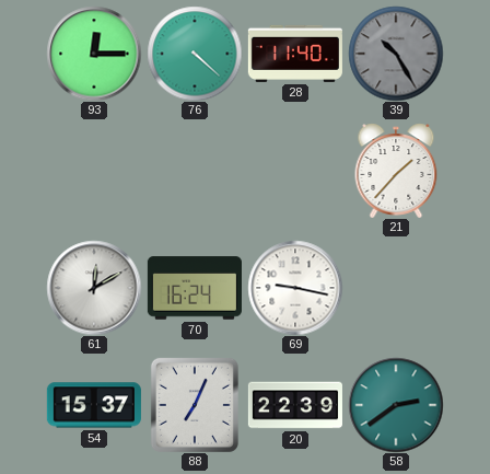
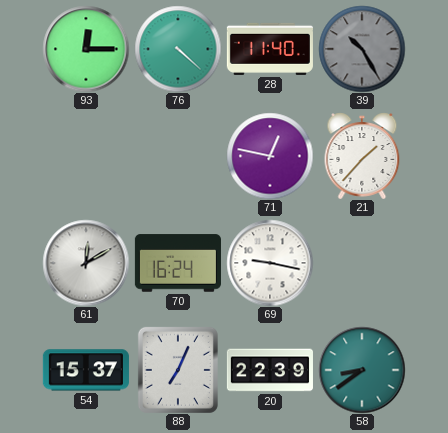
71: none -> 12:47 (270, 156)
58: 2:39 -> 8:39 (362, 370)
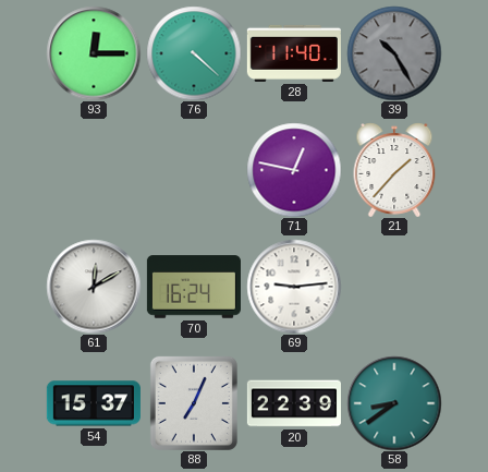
69: 9:17 -> 9:14 (294, 287)
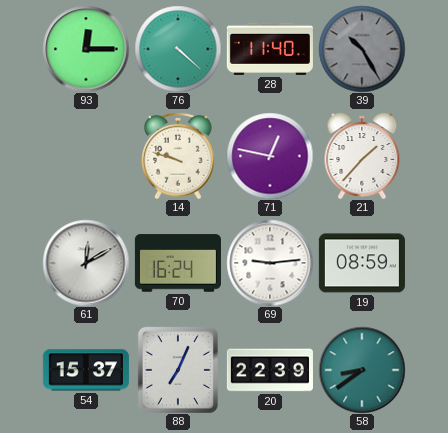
14: none -> 9:48 (179, 156)
19: none -> 08:59 (362, 263)
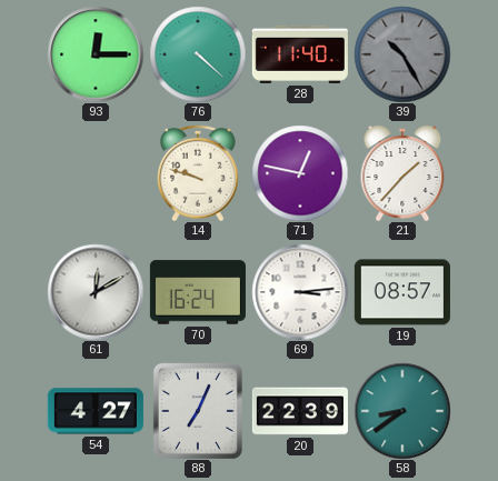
69: 9:14 -> 3:14 (300, 292)
19: 08:59 -> 08:57 (402, 292)
54: 15:37 -> 4:27 (96, 411)
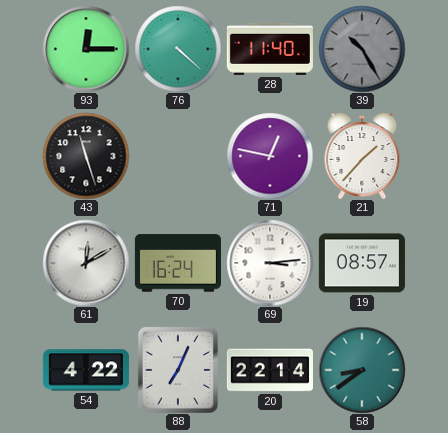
43: none -> 11:27 (86, 156)
14: 9:48 -> none (199, 173)
54: 4:27 -> 4:22 (86, 370)
20: 22:39 -> 22:14 (270, 370)
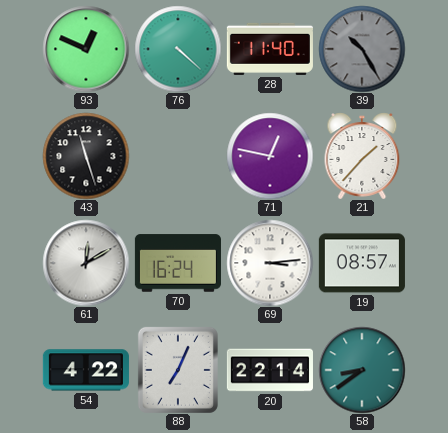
93: 12:15 -> 12:49 (86, 49)
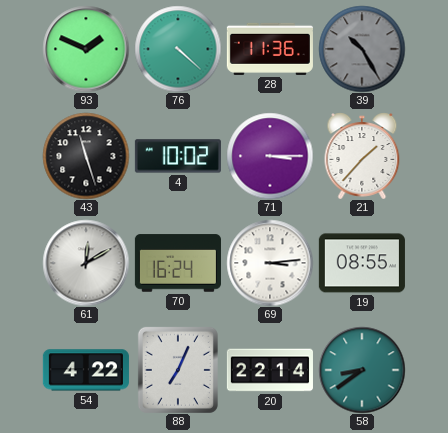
93: 12:49 -> 1:49 (86, 49)
28: 11:40 -> 11:36 (270, 49)
4: none -> 10:02 (178, 156)
71: 12:47 -> 3:15 (270, 156)
19: 08:57 -> 08:55 (362, 263)
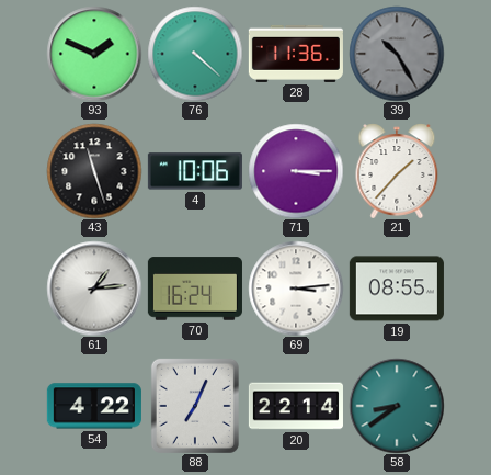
4: 10:02 -> 10:06 (195, 171)
61: 12:10 -> 1:14 (94, 289)
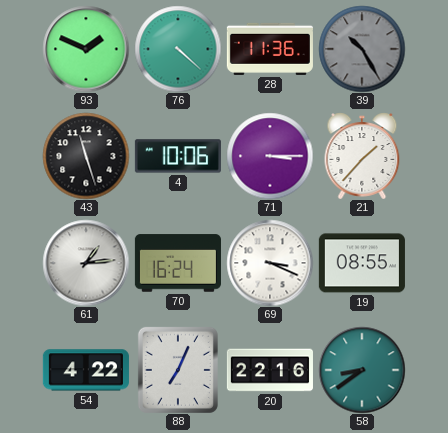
69: 3:14 -> 3:19 (270, 263)
20: 22:14 -> 22:16 (270, 370)
